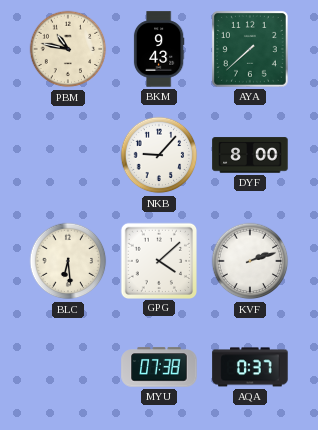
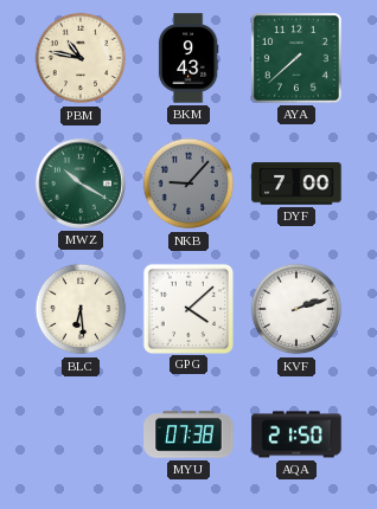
MWZ: none -> 10:20 (81, 183)
NKB dial: white -> grey (188, 183)
DYF: 8:00 -> 7:00 (296, 183)
AQA: 0:37 -> 21:50 (296, 434)
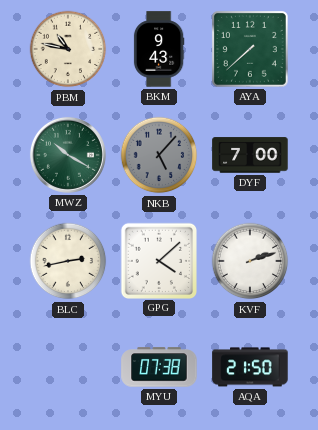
NKB: 9:07 -> 5:07 (159, 155)
BLC: 6:29 -> 2:43 (68, 261)
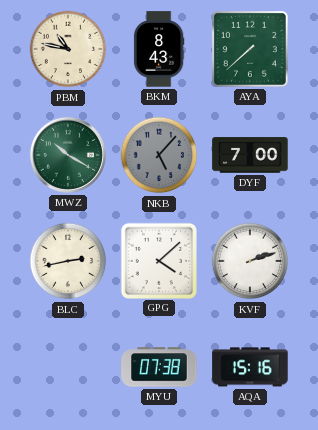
BKM: 9:43 -> 8:43 (159, 49)
AQA: 21:50 -> 15:16 (250, 367)
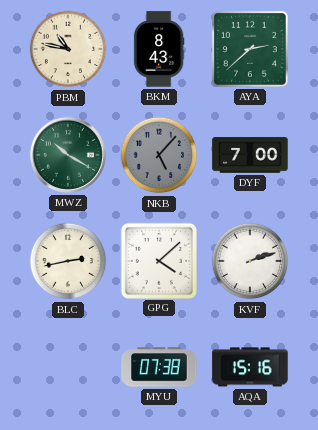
AYA: 7:38 -> 2:38 (250, 49)
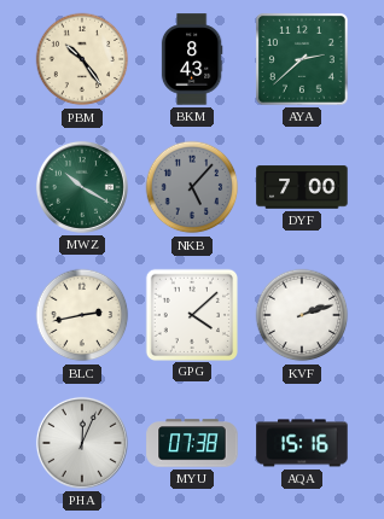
PBM: 10:47 -> 10:24 (82, 59)
PHA: none -> 12:04 (82, 443)
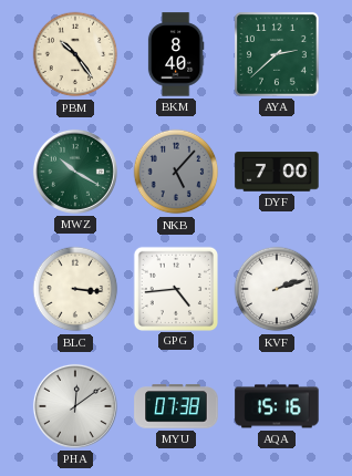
BKM: 8:43 -> 8:40 (176, 54)
BLC: 2:43 -> 3:16 (75, 289)
GPG: 4:08 -> 4:44 (175, 288)
PHA: 12:04 -> 12:09 (75, 406)
